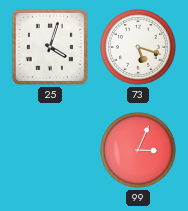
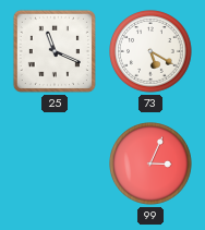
25: 4:03 -> 11:19 (55, 51)
73: 5:18 -> 5:20 (150, 51)
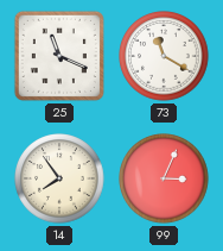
73: 5:20 -> 11:20 (164, 56)
14: none -> 7:54 (59, 178)
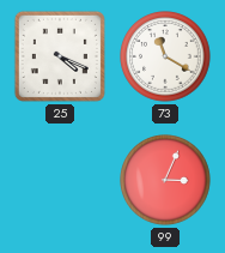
25: 11:19 -> 4:19 (60, 56)
14: 7:54 -> none (59, 178)
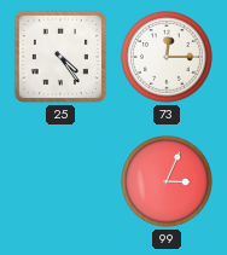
25: 4:19 -> 4:24 (60, 57)
73: 11:20 -> 12:15 (167, 57)
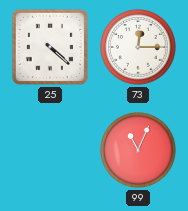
25: 4:24 -> 4:22 (50, 47)
99: 3:04 -> 11:04 (138, 150)
